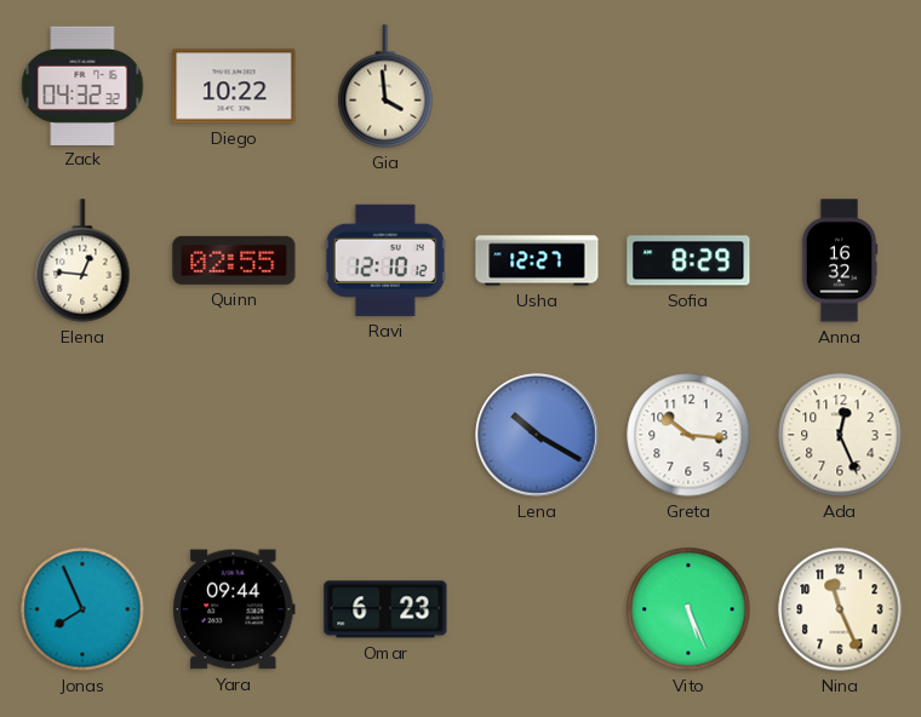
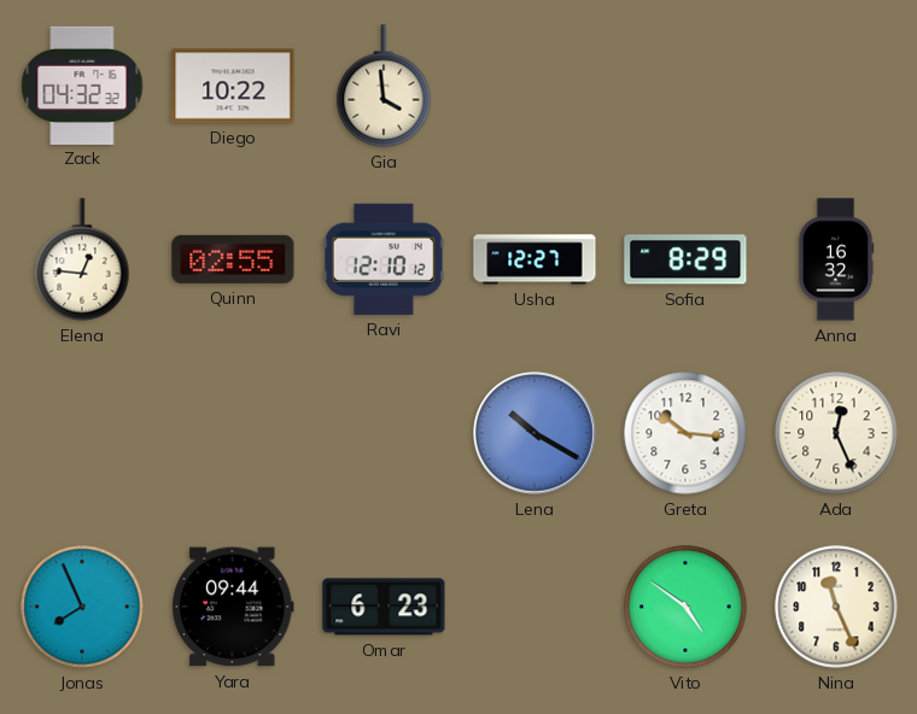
Vito: 5:26 -> 4:51 (685, 607)
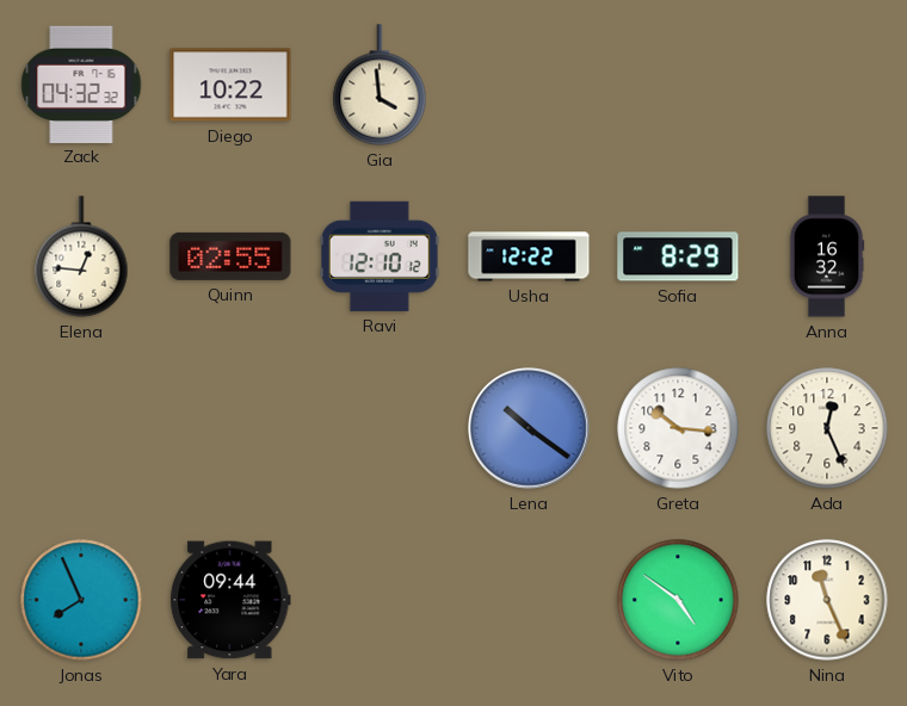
Usha: 12:27 -> 12:22 (529, 256)
Lena: 10:20 -> 10:21 (530, 429)
Omar: 6:23 -> none (384, 607)
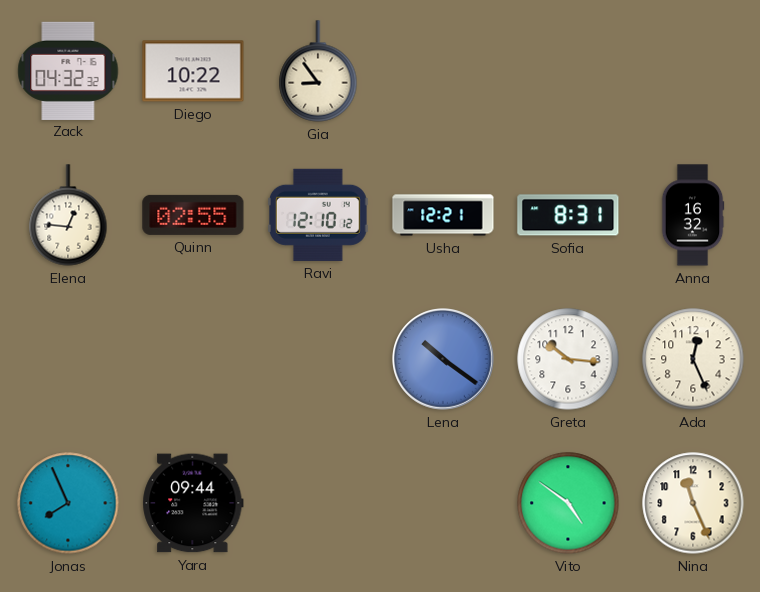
Gia: 3:59 -> 8:54 (318, 71)
Usha: 12:22 -> 12:21 (443, 215)
Sofia: 8:29 -> 8:31 (568, 215)
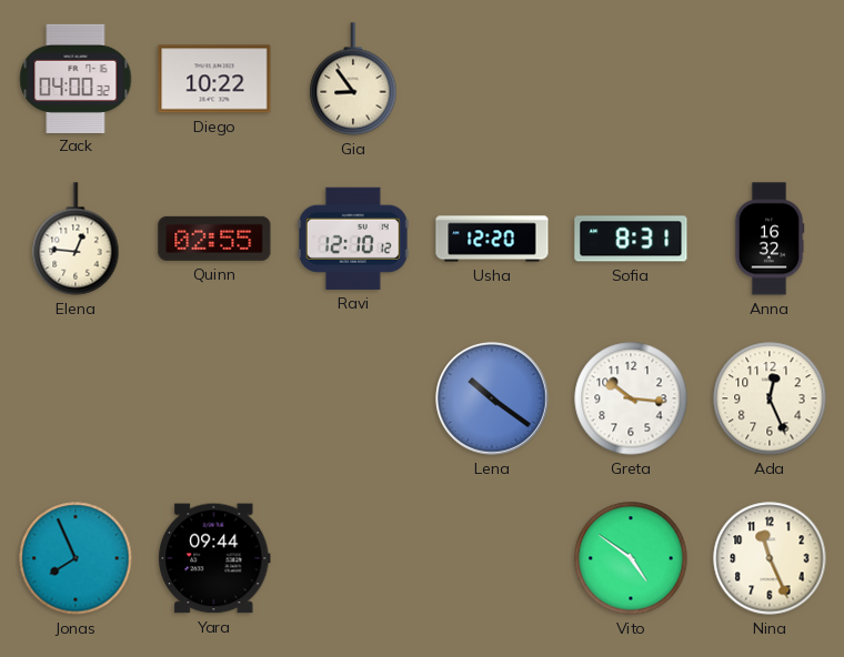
Zack: 04:32 -> 04:00 (76, 78)
Usha: 12:21 -> 12:20 (492, 239)
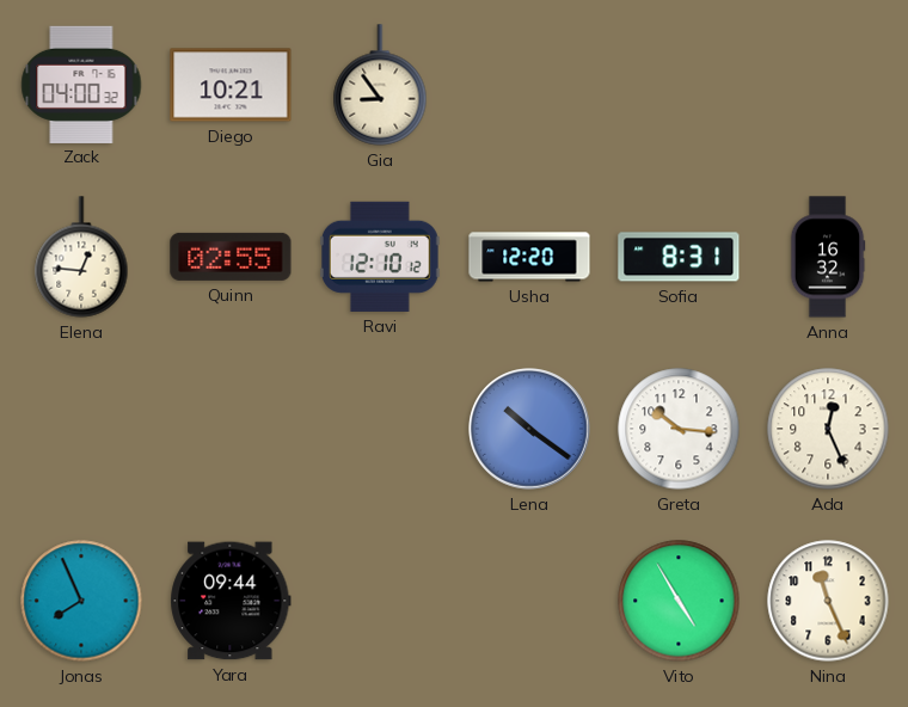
Diego: 10:22 -> 10:21 (231, 85)
Vito: 4:51 -> 4:55 (679, 601)
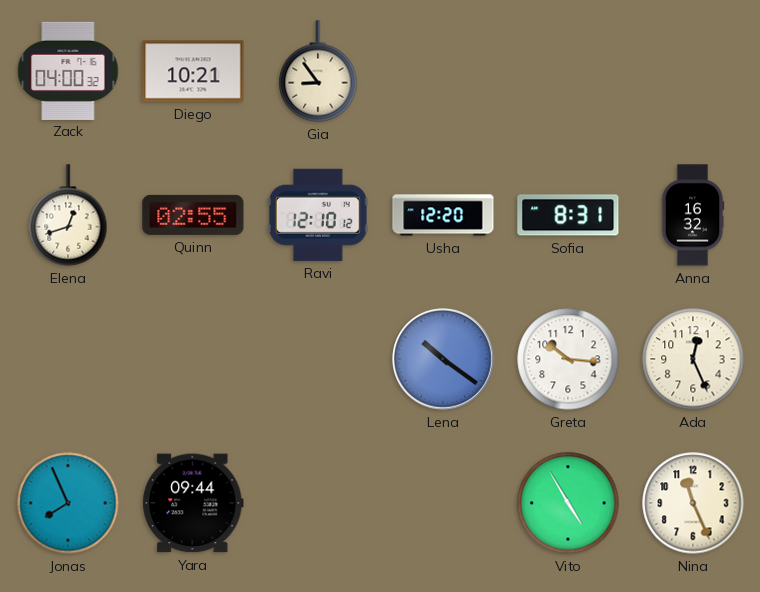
Elena: 12:46 -> 12:42 (68, 215)
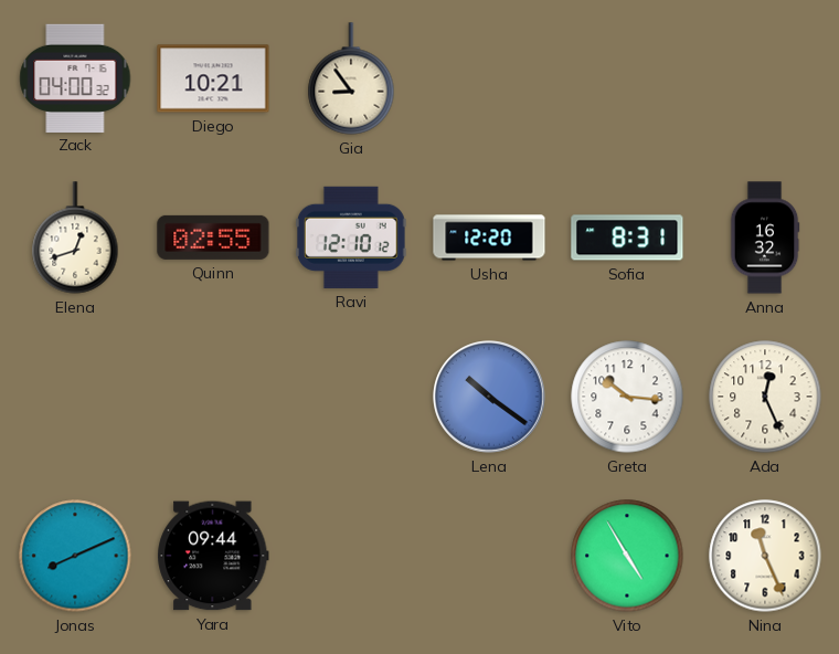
Jonas: 7:56 -> 8:11 (75, 556)
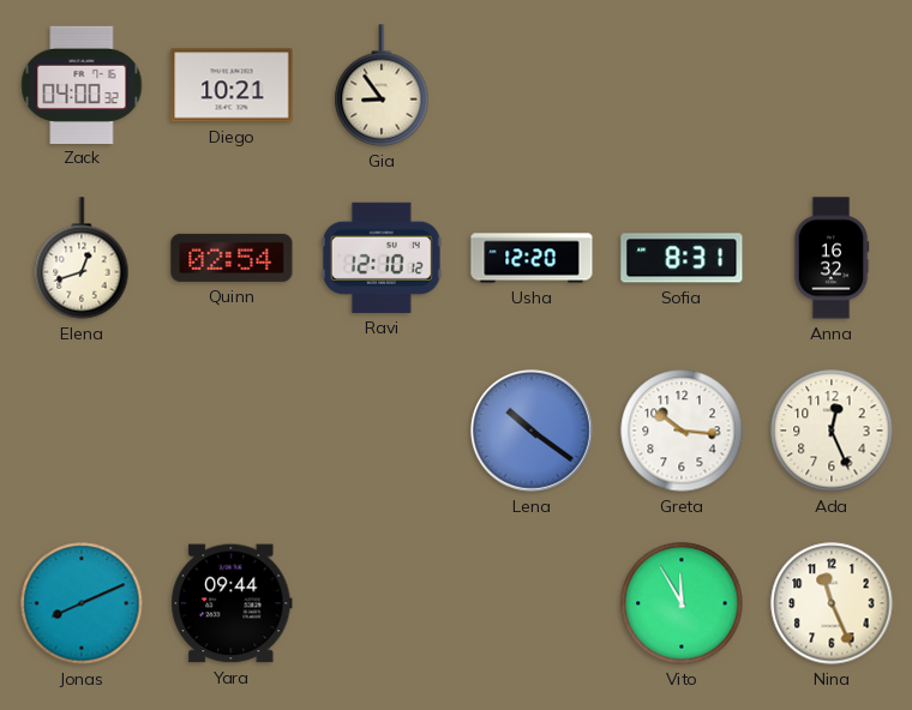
Quinn: 02:55 -> 02:54 (232, 258)
Vito: 4:55 -> 11:55 (682, 603)
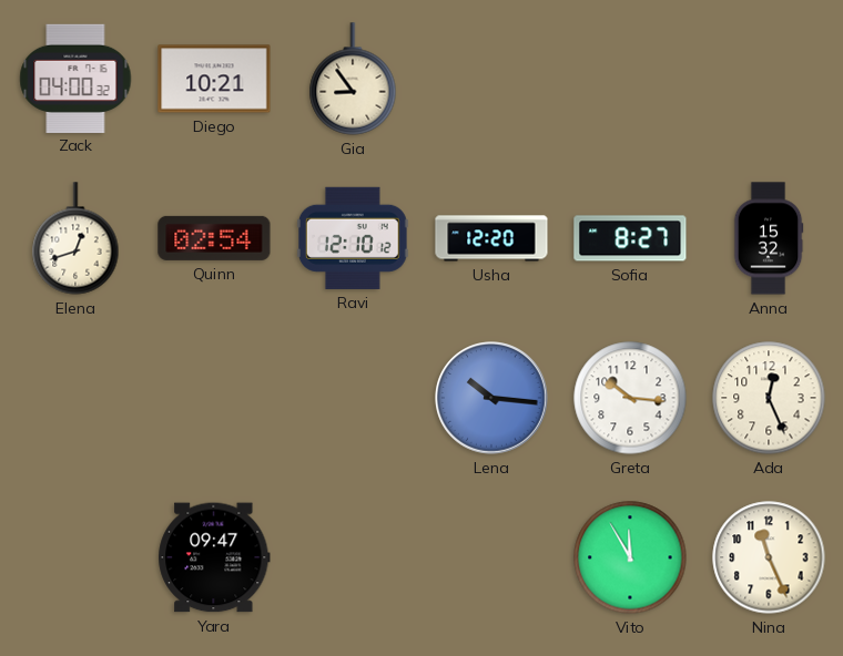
Sofia: 8:31 -> 8:27 (630, 238)
Anna: 16:32 -> 15:32 (769, 238)
Lena: 10:21 -> 10:16 (492, 399)
Jonas: 8:11 -> none (82, 603)
Yara: 09:44 -> 09:47 (214, 557)
